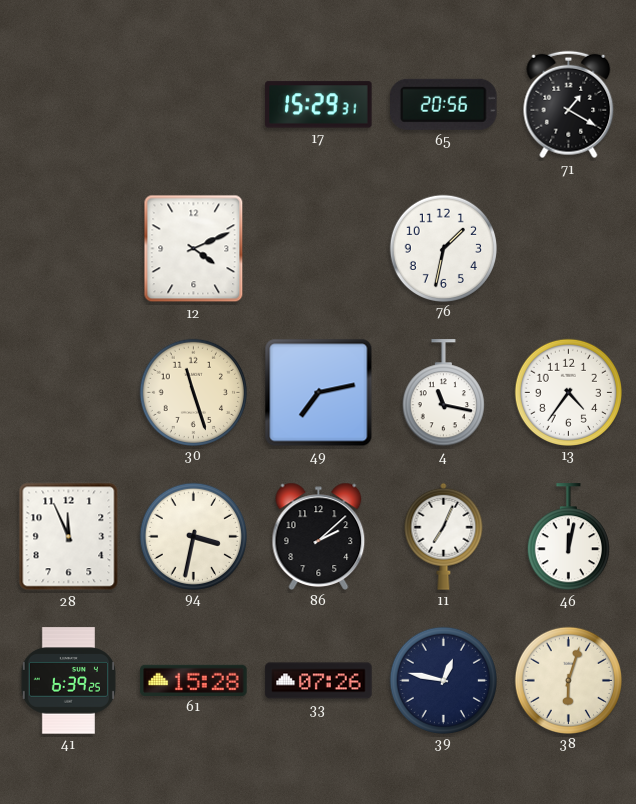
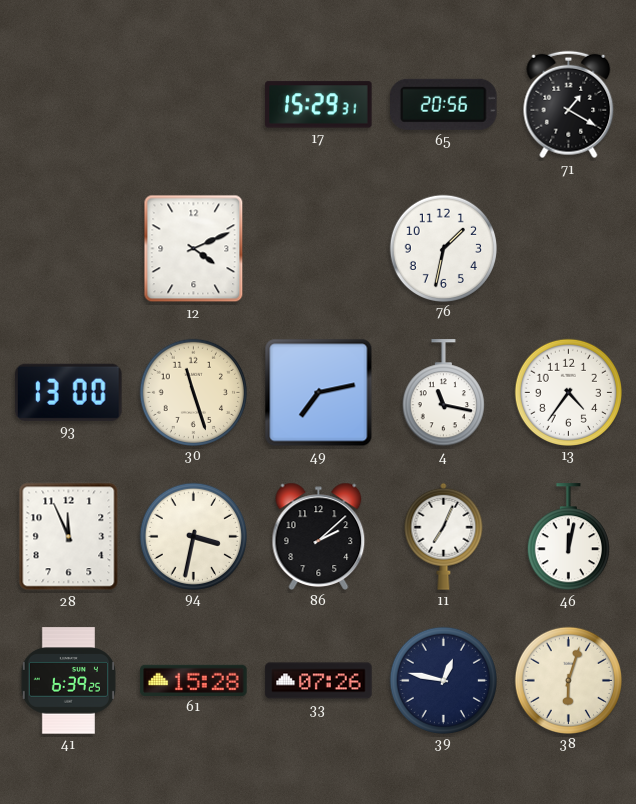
93: none -> 13:00 (69, 392)
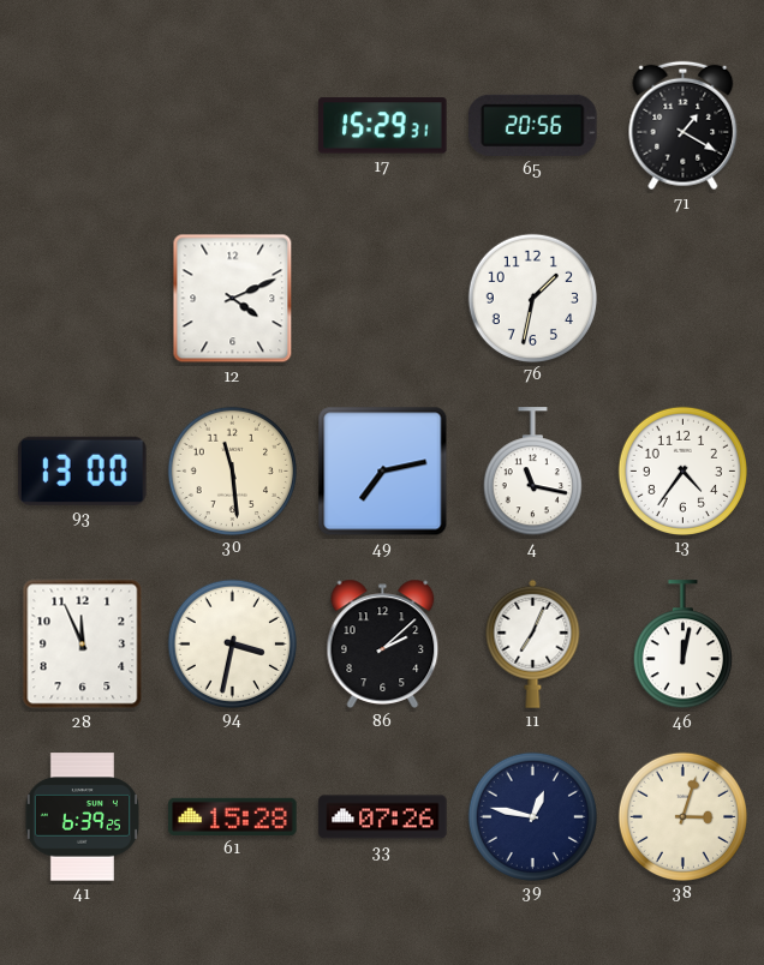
30: 11:27 -> 11:29 (232, 470)
38: 6:03 -> 3:03 (682, 816)
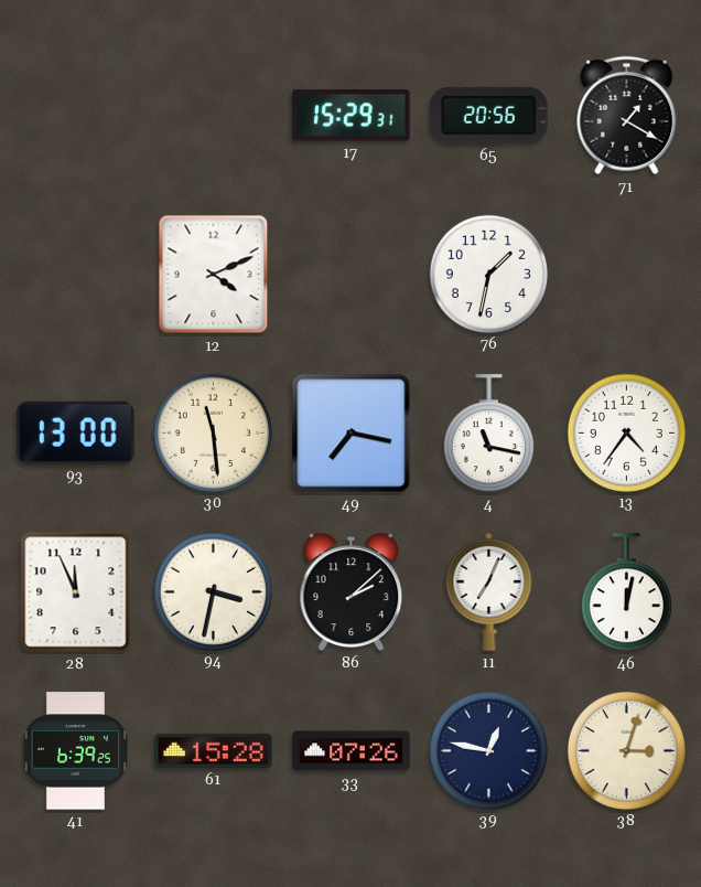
49: 7:13 -> 7:17 (352, 434)
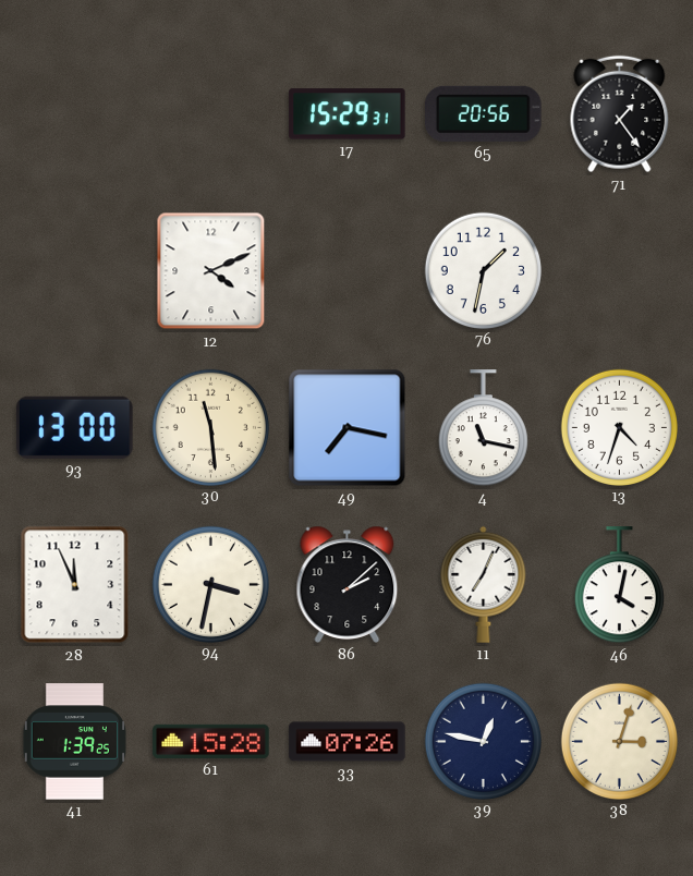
71: 1:20 -> 1:24 (620, 114)
13: 4:36 -> 4:33 (619, 427)
46: 12:02 -> 4:02 (619, 585)
41: 6:39 -> 1:39 (74, 742)
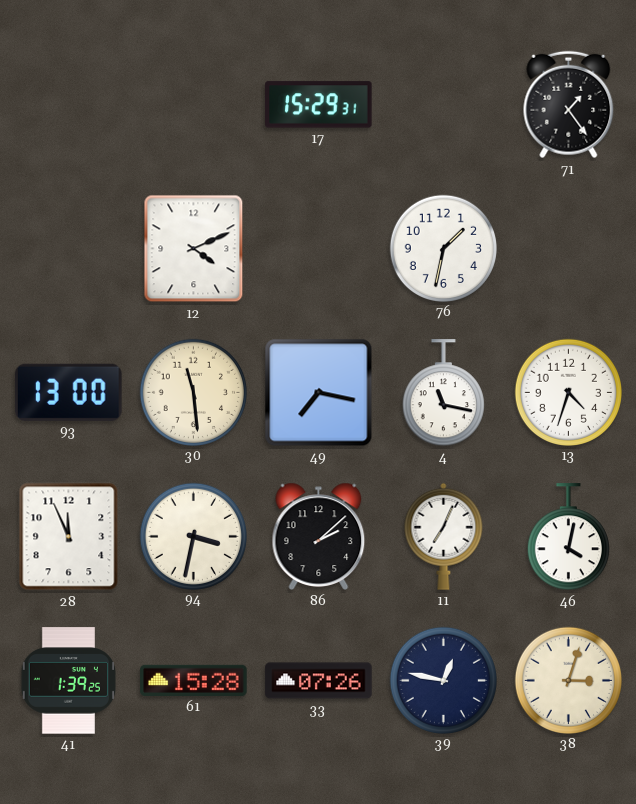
65: 20:56 -> none (484, 113)
